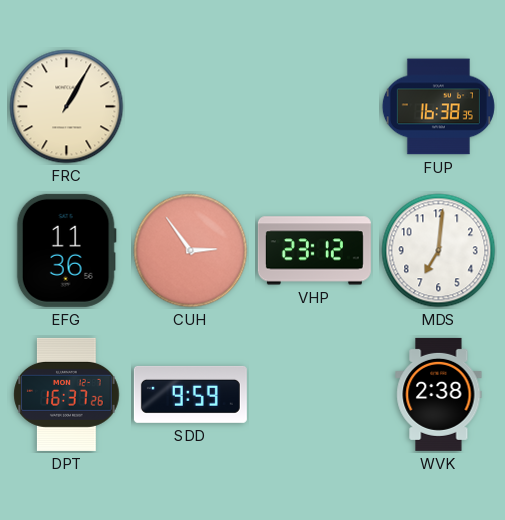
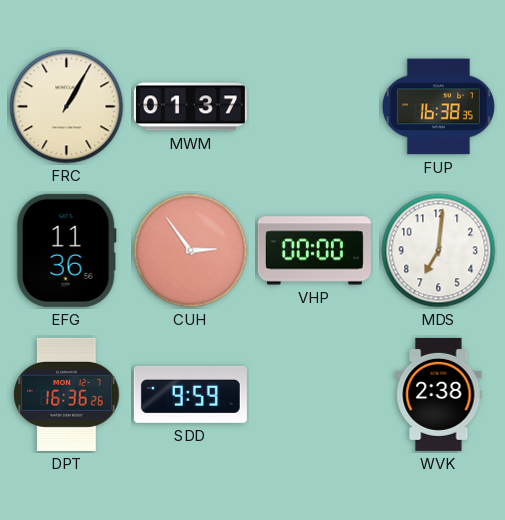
MWM: none -> 01:37 (190, 107)
VHP: 23:12 -> 00:00 (314, 251)
DPT: 16:37 -> 16:36 (67, 394)
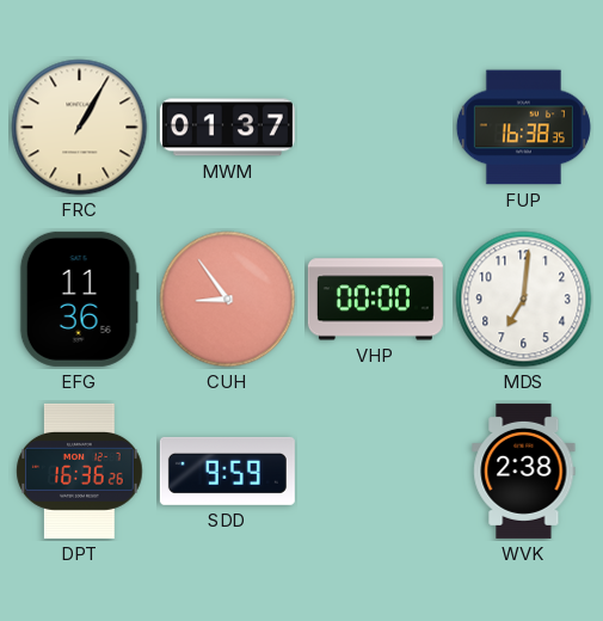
CUH: 2:54 -> 8:54 (228, 300)
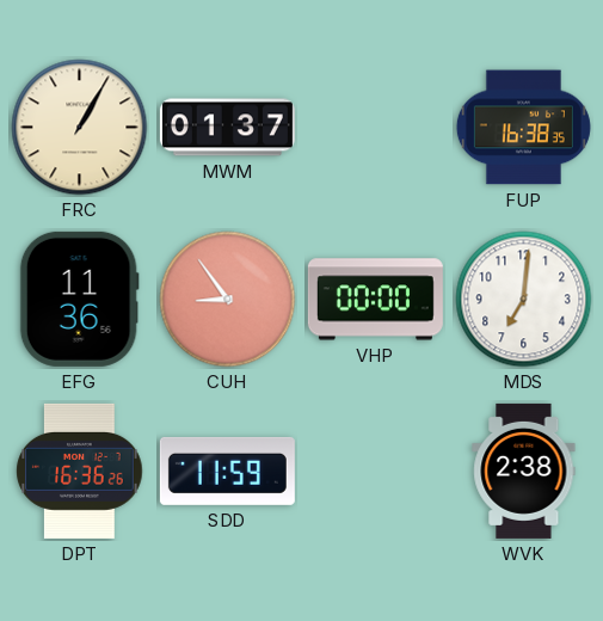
SDD: 9:59 -> 11:59 (227, 471)
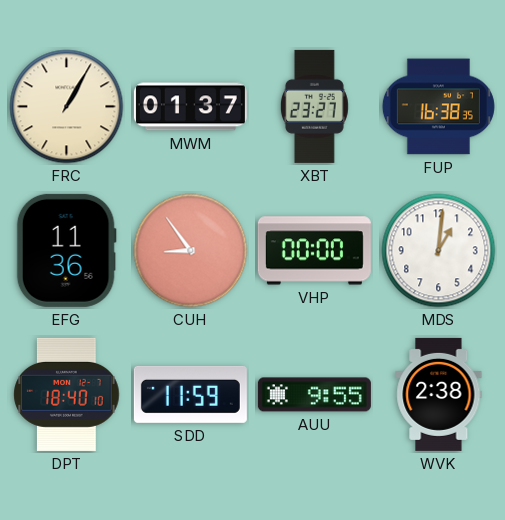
XBT: none -> 23:27 (314, 106)
MDS: 7:01 -> 1:01 (439, 251)
DPT: 16:36 -> 18:40 (67, 394)
AUU: none -> 9:55 (314, 395)
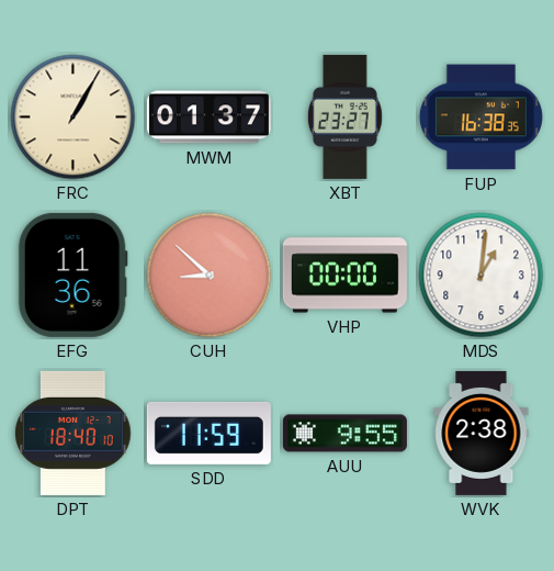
CUH: 8:54 -> 8:52 (210, 276)
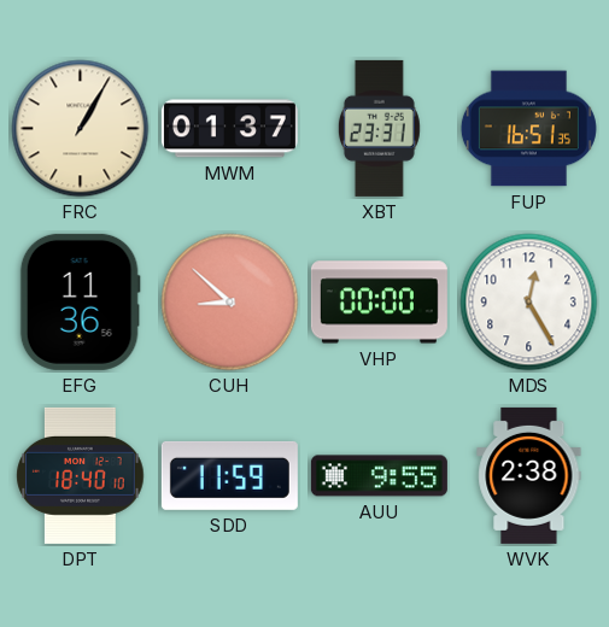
XBT: 23:27 -> 23:31 (379, 128)
FUP: 16:38 -> 16:51 (528, 129)
MDS: 1:01 -> 12:25 (529, 303)
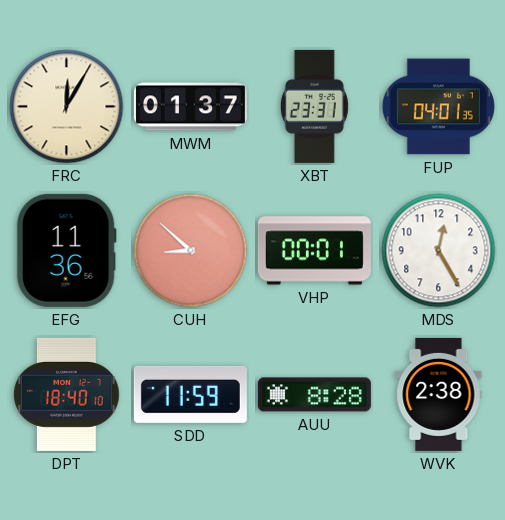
FRC: 1:05 -> 12:05 (67, 107)
FUP: 16:51 -> 04:01 (438, 107)
VHP: 00:00 -> 00:01 (314, 251)
AUU: 9:55 -> 8:28 (314, 395)
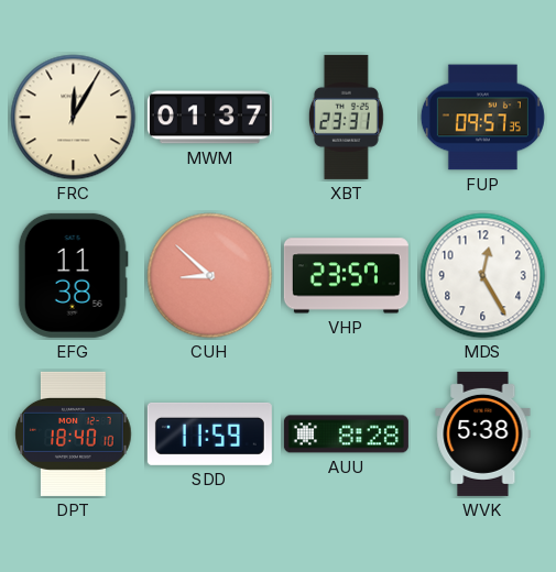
FUP: 04:01 -> 09:57 (482, 118)
EFG: 11:36 -> 11:38 (73, 275)
VHP: 00:01 -> 23:57 (346, 276)
WVK: 2:38 -> 5:38 (483, 433)
